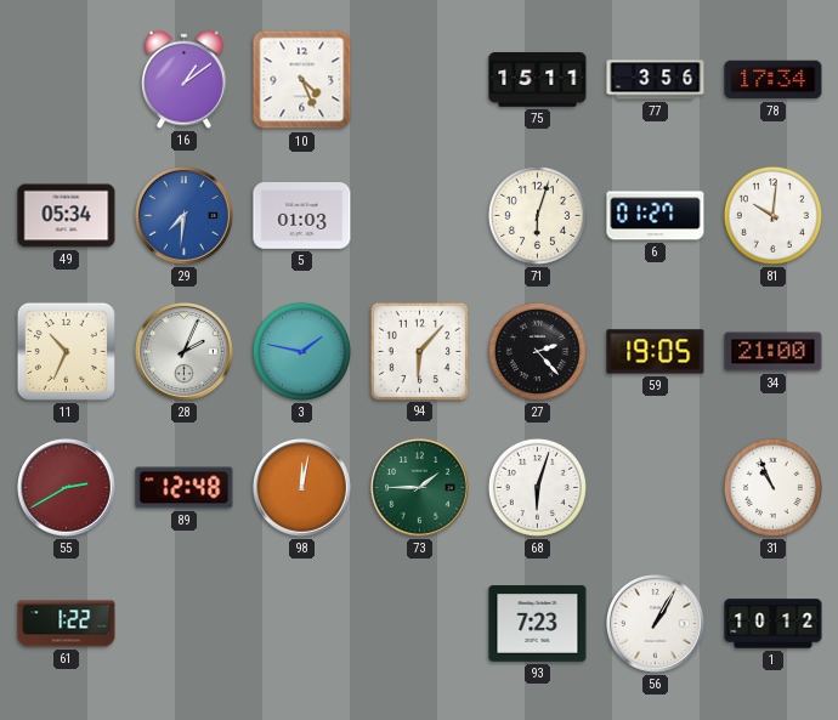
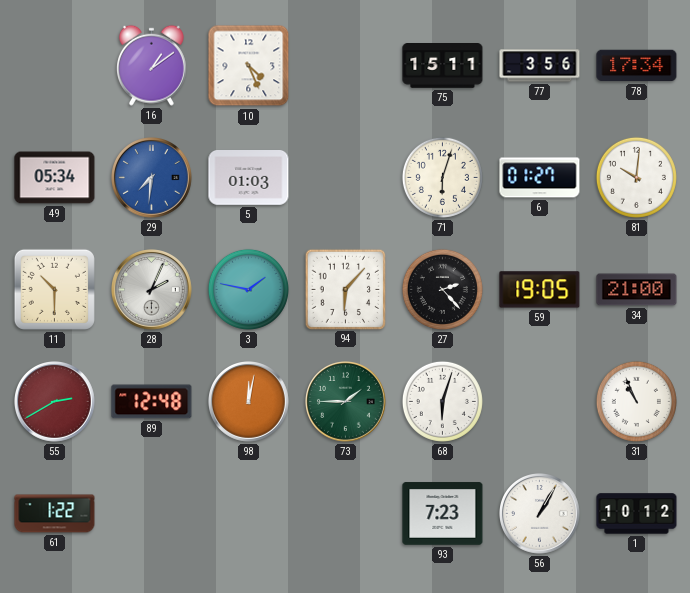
11: 10:34 -> 10:30 (54, 289)
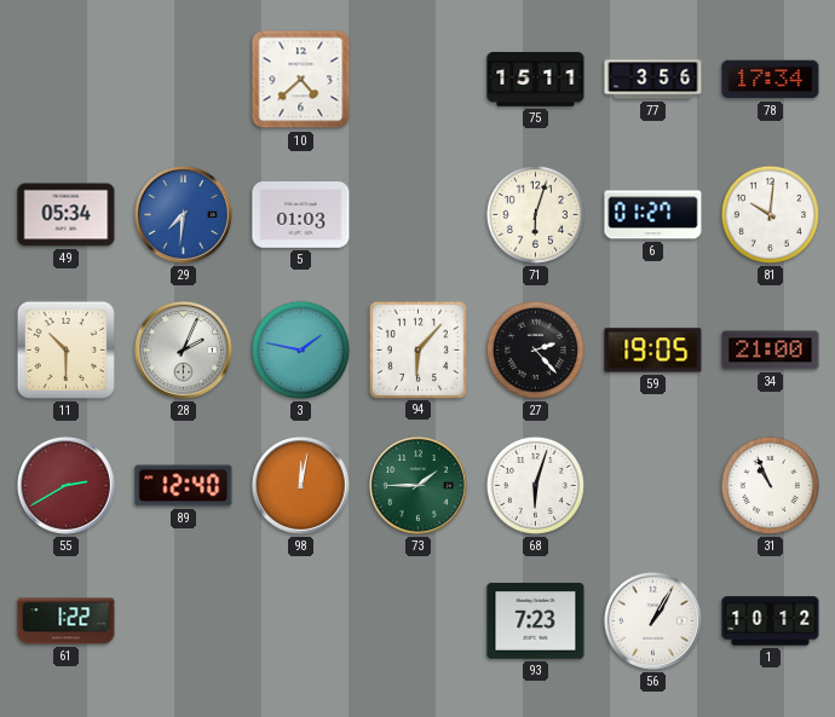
16: 1:09 -> none (151, 65)
10: 4:26 -> 4:38 (301, 80)
89: 12:48 -> 12:40 (184, 486)
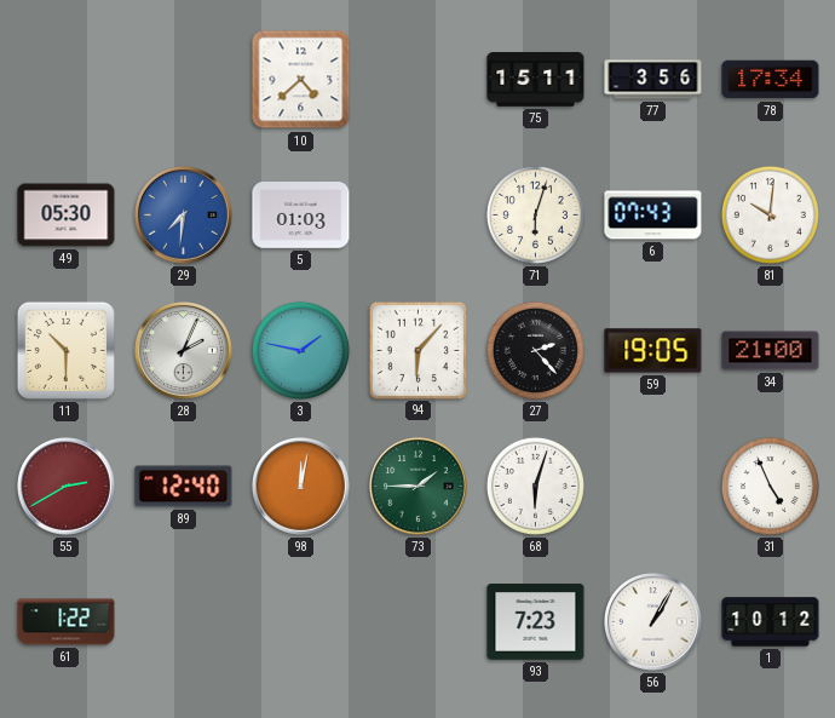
49: 05:34 -> 05:30 (67, 216)
6: 01:27 -> 07:43 (653, 216)
31: 10:56 -> 4:56 (770, 486)
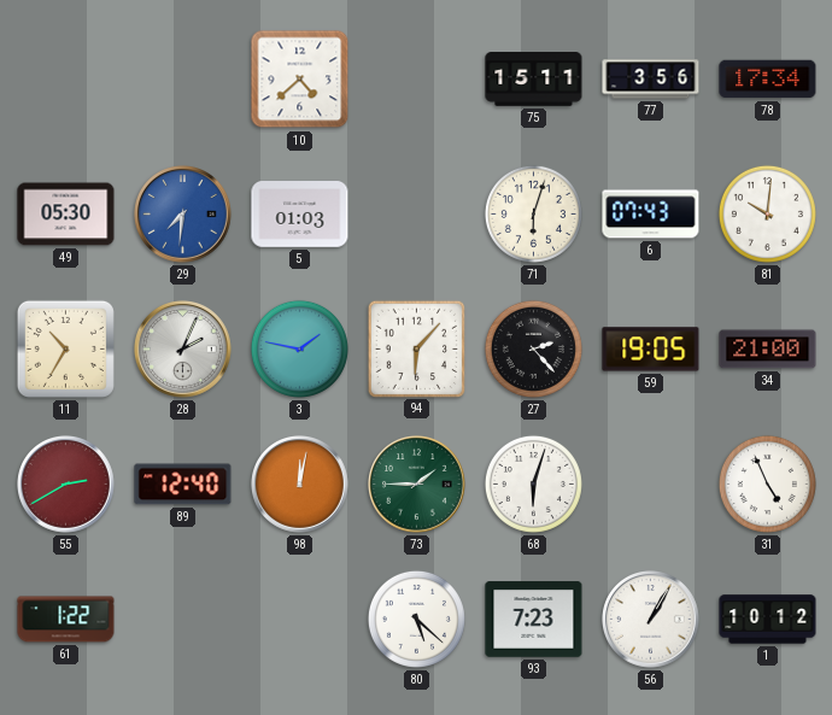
11: 10:30 -> 10:35 (65, 348)
80: none -> 5:22 (416, 619)
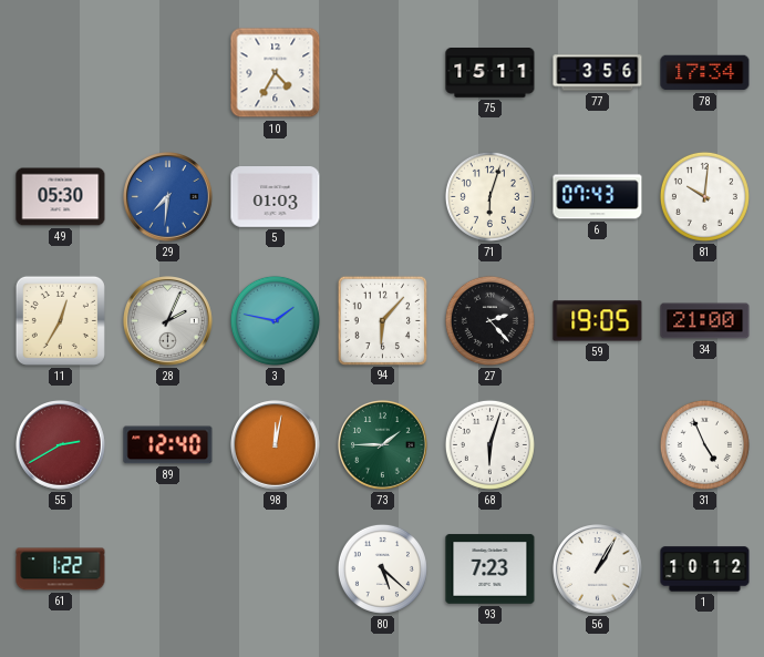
10: 4:38 -> 4:35 (276, 73)
11: 10:35 -> 12:35 (60, 320)
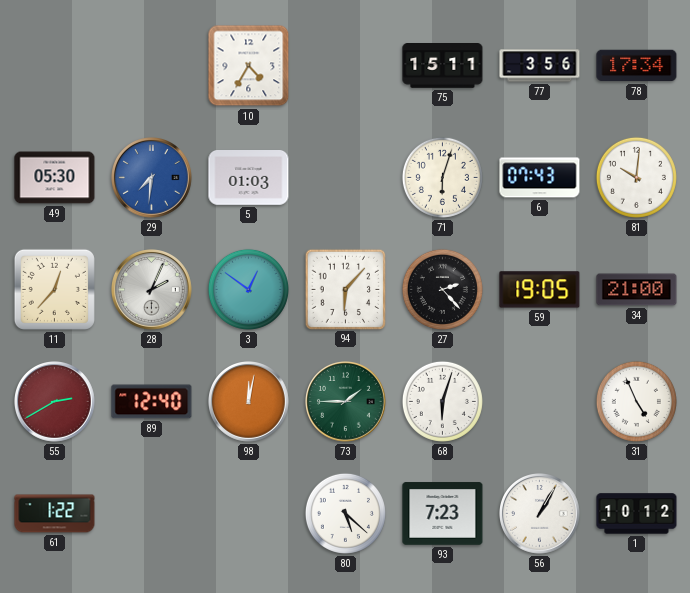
11: 12:35 -> 12:37 (54, 289)
3: 1:47 -> 12:51 (248, 289)
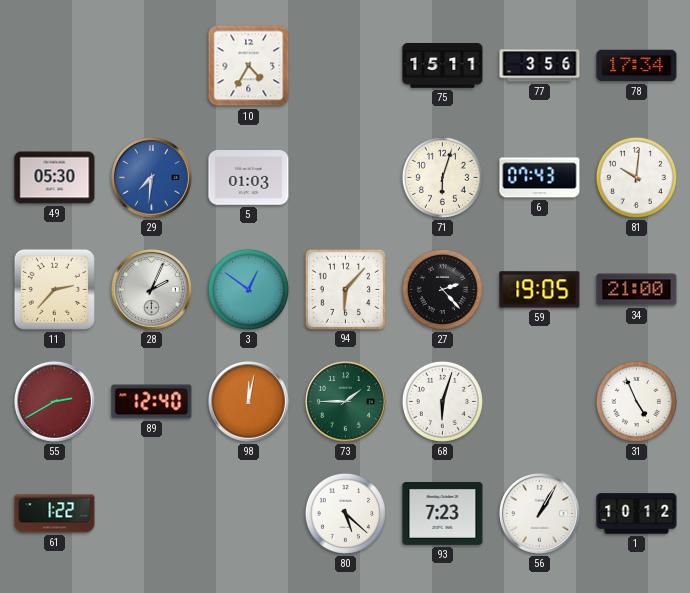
11: 12:37 -> 2:37 (54, 289)
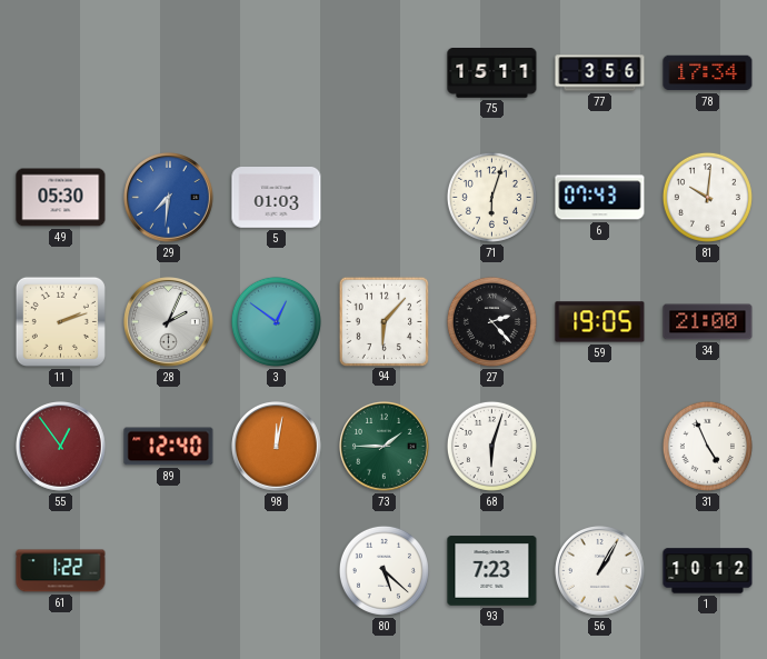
10: 4:35 -> none (249, 66)
11: 2:37 -> 2:12 (60, 321)
55: 2:40 -> 12:54 (61, 447)
